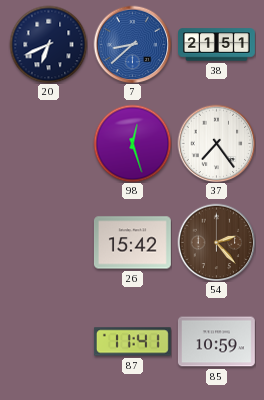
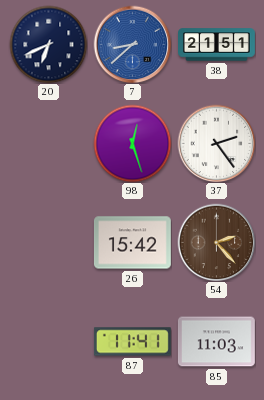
37: 7:24 -> 2:24 (216, 143)
85: 10:59 -> 11:03 (216, 342)
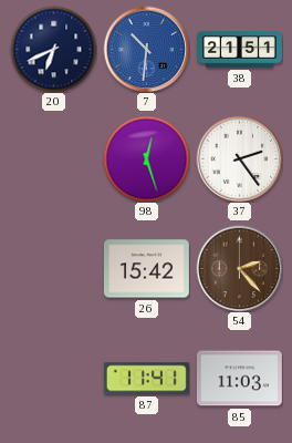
7: 8:38 -> 10:31 (146, 49)
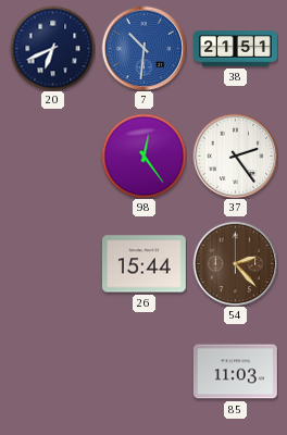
98: 12:27 -> 12:24 (143, 156)
26: 15:42 -> 15:44 (143, 264)
87: 11:41 -> none (146, 379)
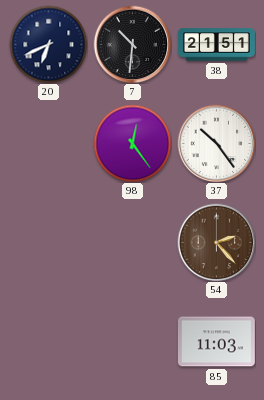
7 dial: blue -> black (132, 44)
37: 2:24 -> 10:24 (216, 143)
26: 15:44 -> none (143, 264)
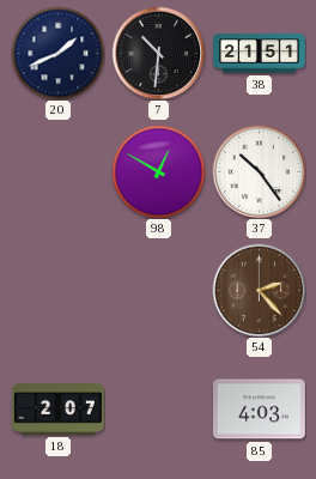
20: 6:41 -> 1:41 (57, 53)
98: 12:24 -> 12:50 (158, 171)
18: none -> 2:07 (59, 410)
85: 11:03 -> 4:03 (259, 410)
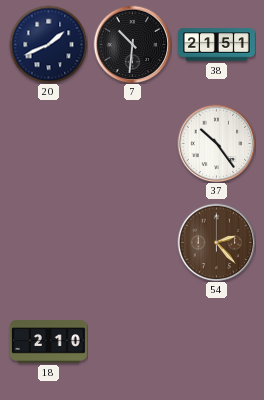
98: 12:50 -> none (158, 171)
18: 2:07 -> 2:10 (49, 342)
85: 4:03 -> none (259, 410)
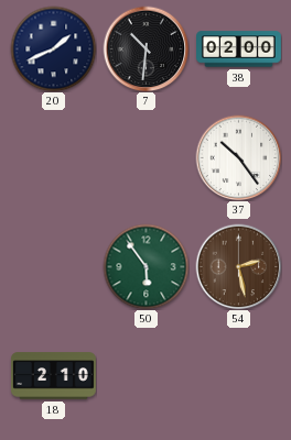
38: 21:51 -> 02:00 (239, 50)
50: none -> 5:54 (145, 266)
54: 2:23 -> 2:28 (238, 266)
